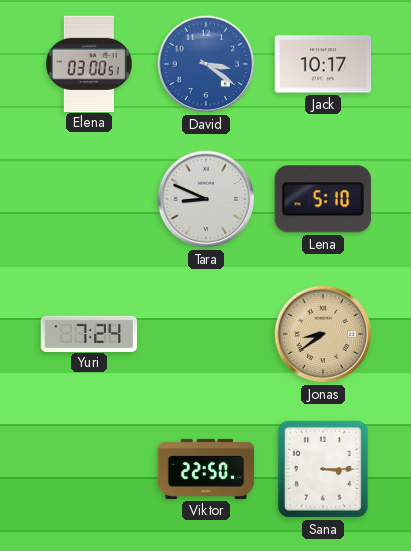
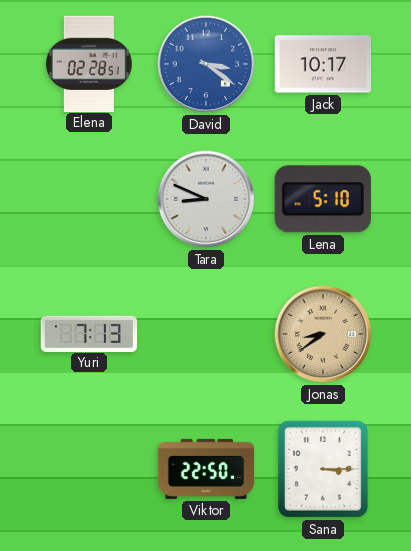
Elena: 03:00 -> 02:28 (90, 63)
Yuri: 7:24 -> 7:13 (89, 333)
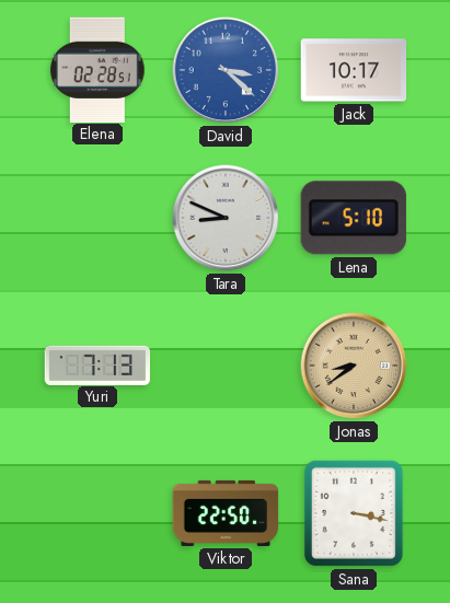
David: 3:21 -> 3:22 (226, 70)
Sana: 3:15 -> 3:17 (354, 513)
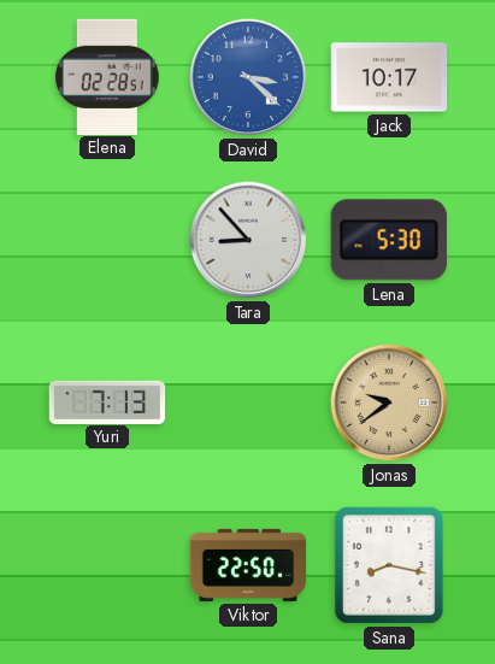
Tara: 8:49 -> 8:53 (248, 240)
Lena: 5:10 -> 5:30 (389, 240)
Jonas: 8:39 -> 9:39 (389, 402)
Sana: 3:17 -> 8:17 (389, 565)
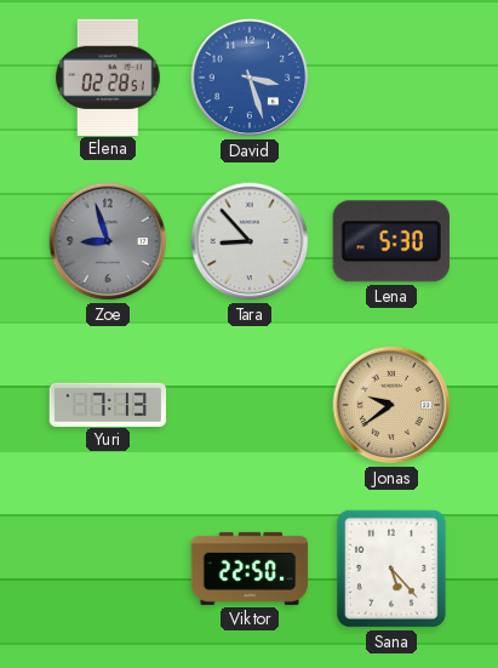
David: 3:22 -> 3:27 (250, 78)
Jack: 10:17 -> none (389, 77)
Zoe: none -> 8:57 (108, 241)
Sana: 8:17 -> 5:23 (391, 569)
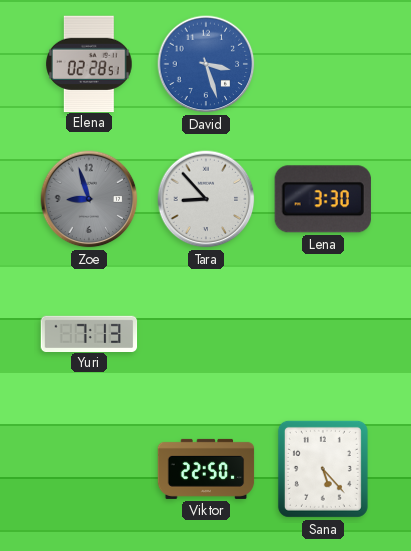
Lena: 5:30 -> 3:30 (323, 199)
Jonas: 9:39 -> none (391, 405)
